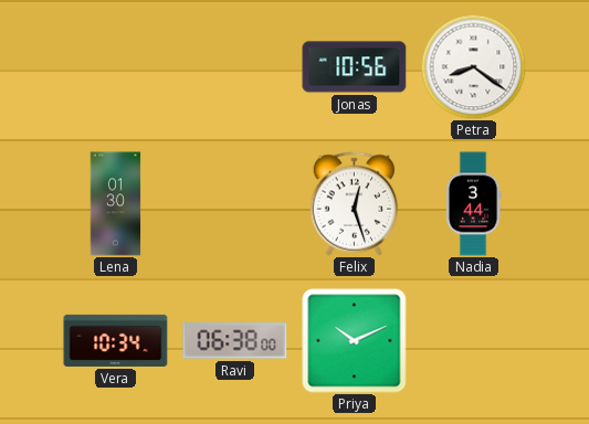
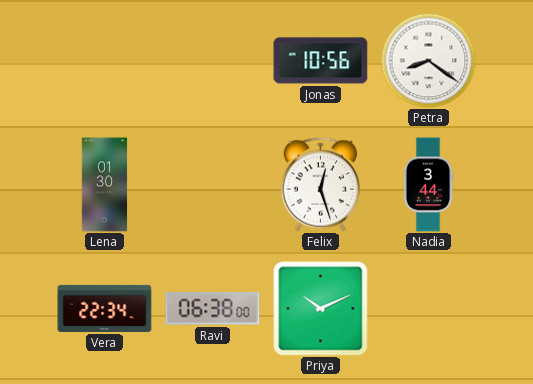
Vera: 10:34 -> 22:34 (105, 308)
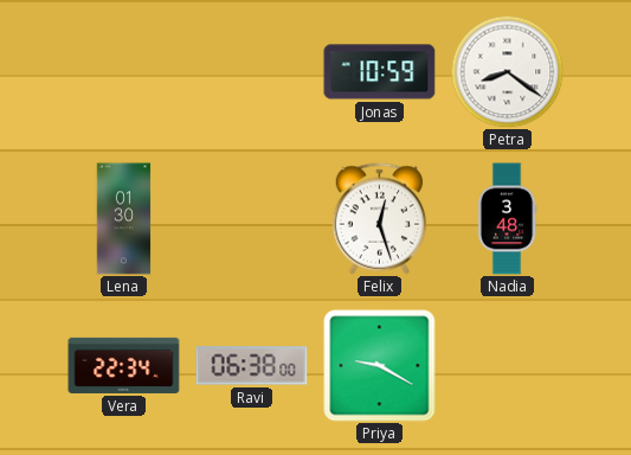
Jonas: 10:56 -> 10:59 (380, 72)
Nadia: 3:44 -> 3:48 (507, 219)
Priya: 10:11 -> 9:20 (380, 366)
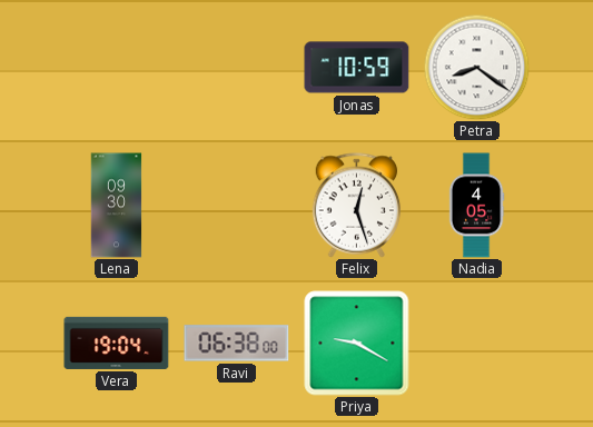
Lena: 01:30 -> 09:30 (117, 206)
Nadia: 3:48 -> 4:05 (476, 206)
Vera: 22:34 -> 19:04 (117, 342)
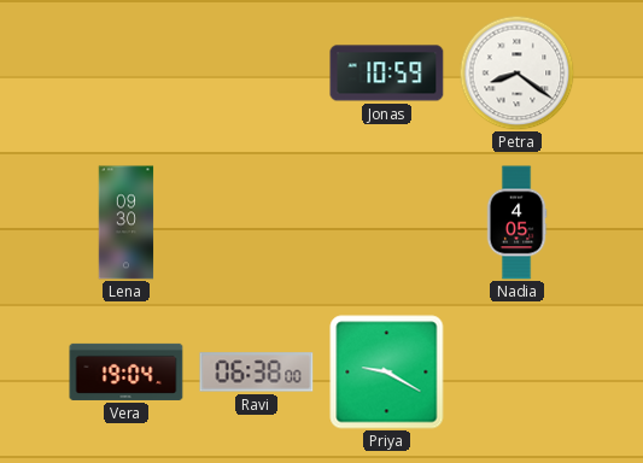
Felix: 12:27 -> none (357, 206)
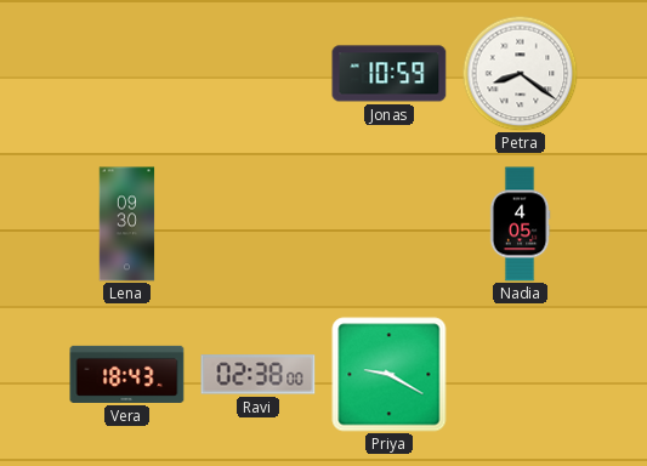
Vera: 19:04 -> 18:43 (127, 374)
Ravi: 06:38 -> 02:38 (259, 375)
